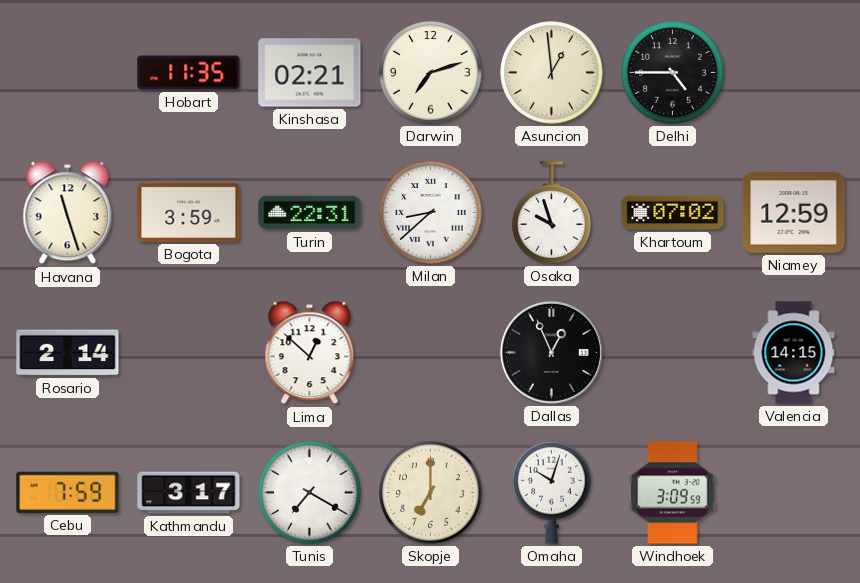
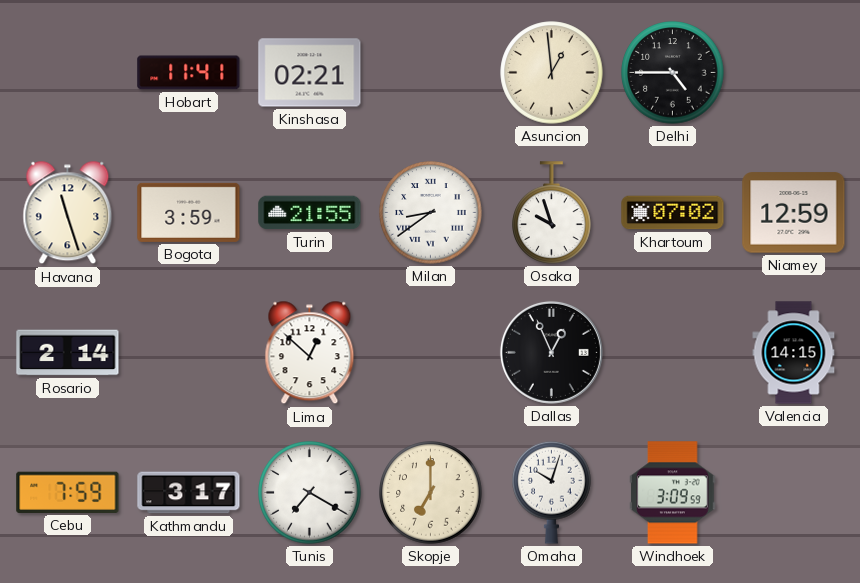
Hobart: 11:35 -> 11:41 (189, 73)
Darwin: 7:12 -> none (431, 73)
Turin: 22:31 -> 21:55 (310, 213)
Milan: 8:38 -> 8:39 (431, 213)
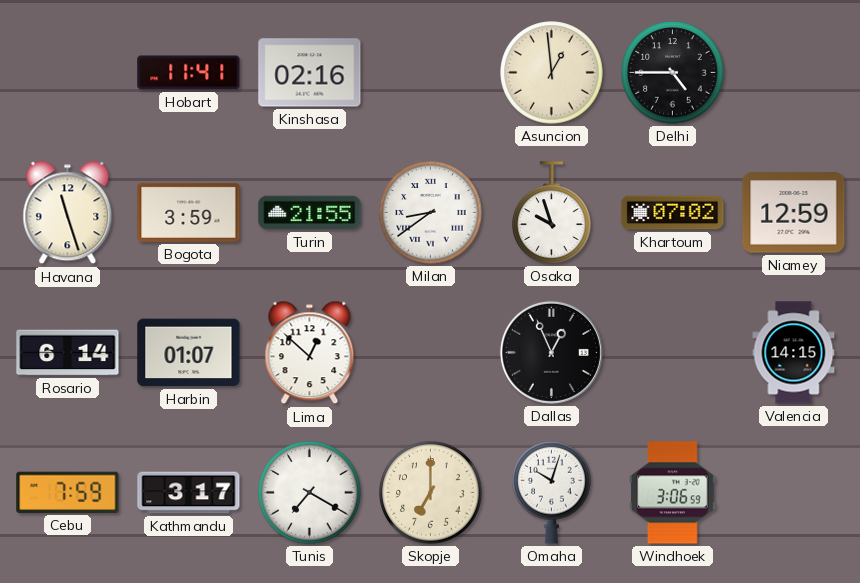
Kinshasa: 02:21 -> 02:16 (310, 73)
Rosario: 2:14 -> 6:14 (68, 353)
Harbin: none -> 01:07 (189, 353)
Windhoek: 3:09 -> 3:06 (673, 493)
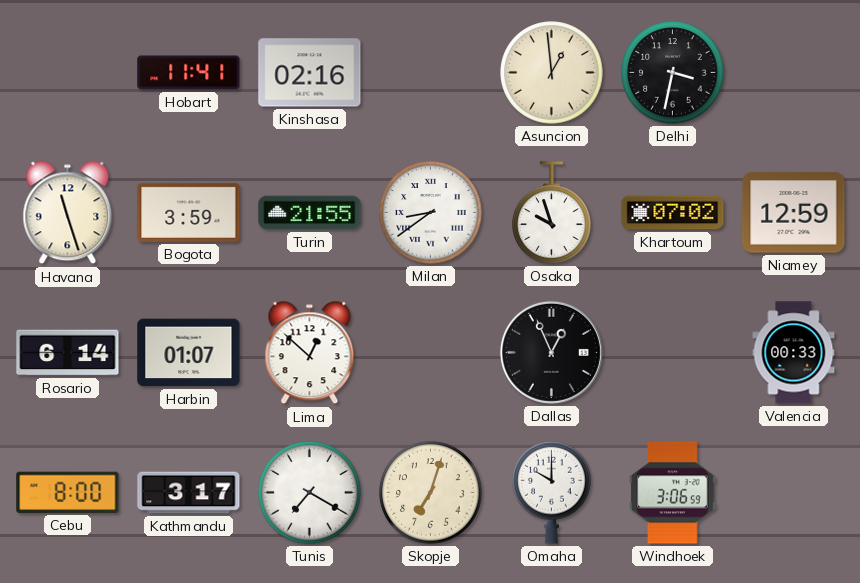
Delhi: 4:45 -> 3:32 (673, 73)
Valencia: 14:15 -> 00:33 (794, 353)
Cebu: 7:59 -> 8:00 (68, 492)
Skopje: 7:00 -> 7:03 (431, 493)
Omaha: 10:03 -> 10:00 (552, 492)
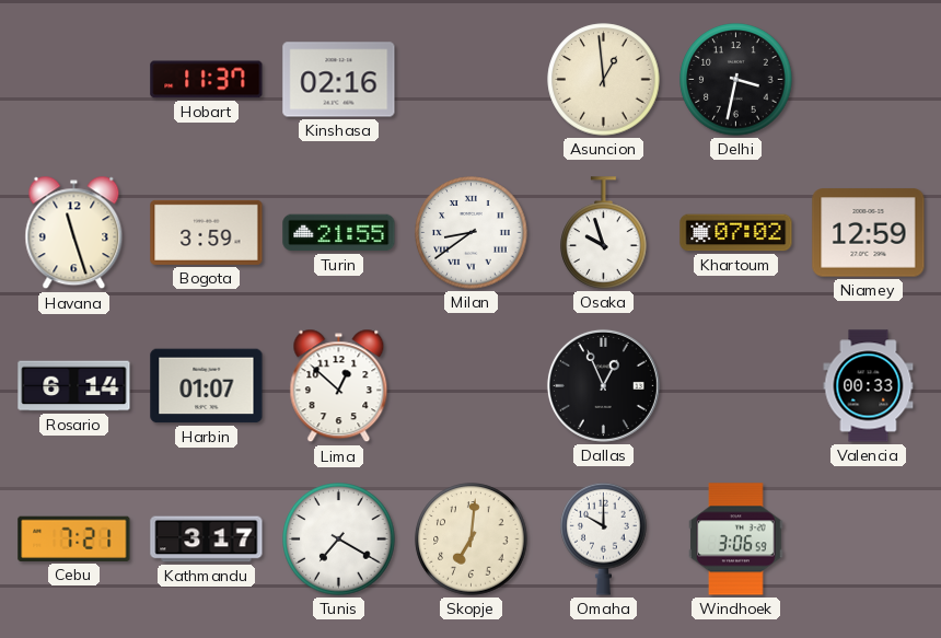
Hobart: 11:41 -> 11:37 (207, 80)
Cebu: 8:00 -> 7:21 (74, 538)
Skopje: 7:03 -> 7:01 (472, 540)
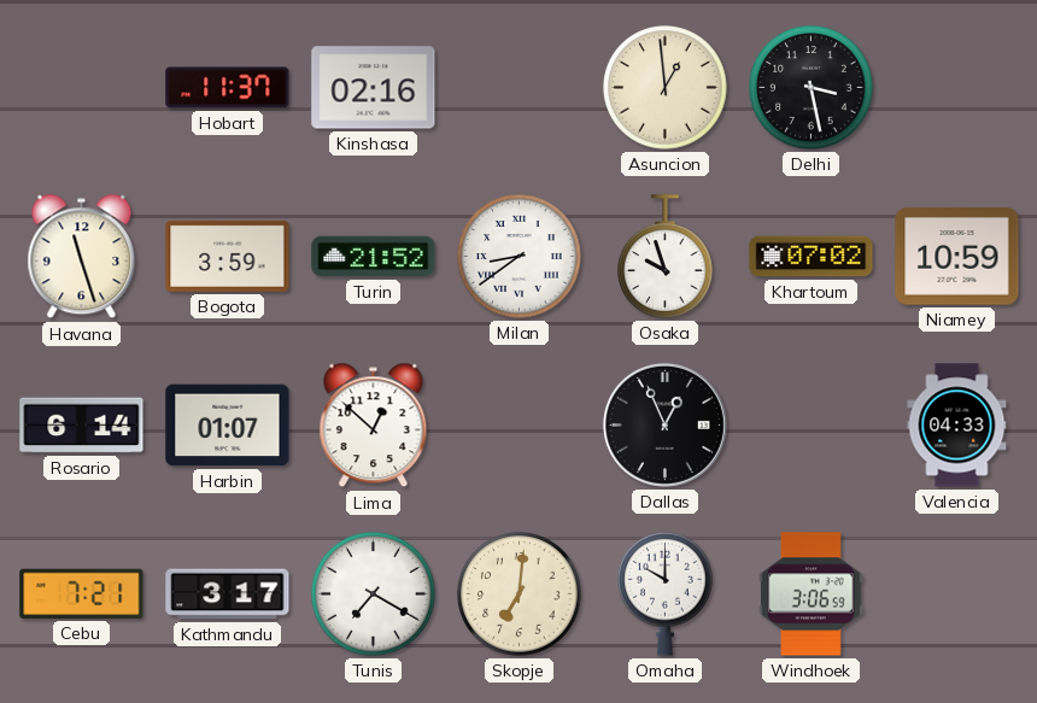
Delhi: 3:32 -> 3:28 (812, 88)
Turin: 21:55 -> 21:52 (374, 257)
Niamey: 12:59 -> 10:59 (957, 257)
Valencia: 00:33 -> 04:33 (957, 426)
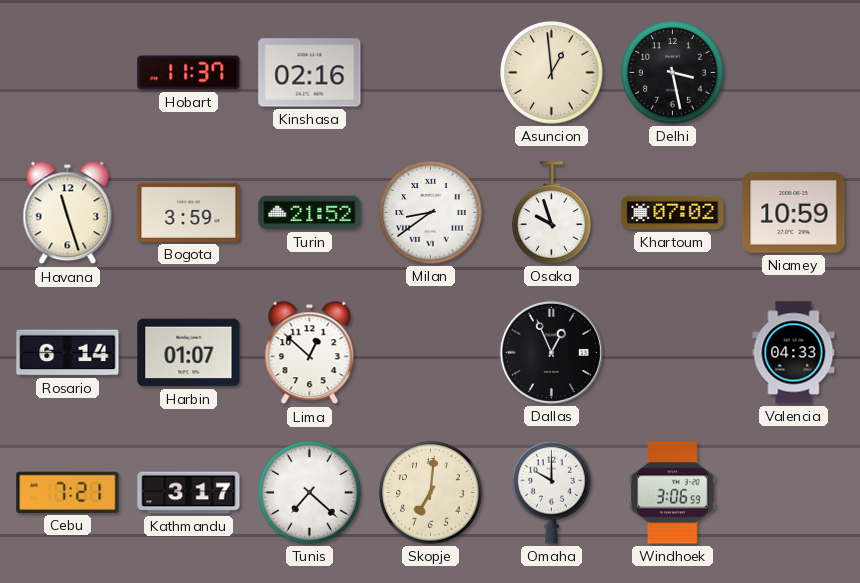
Tunis: 7:20 -> 7:22 (310, 493)
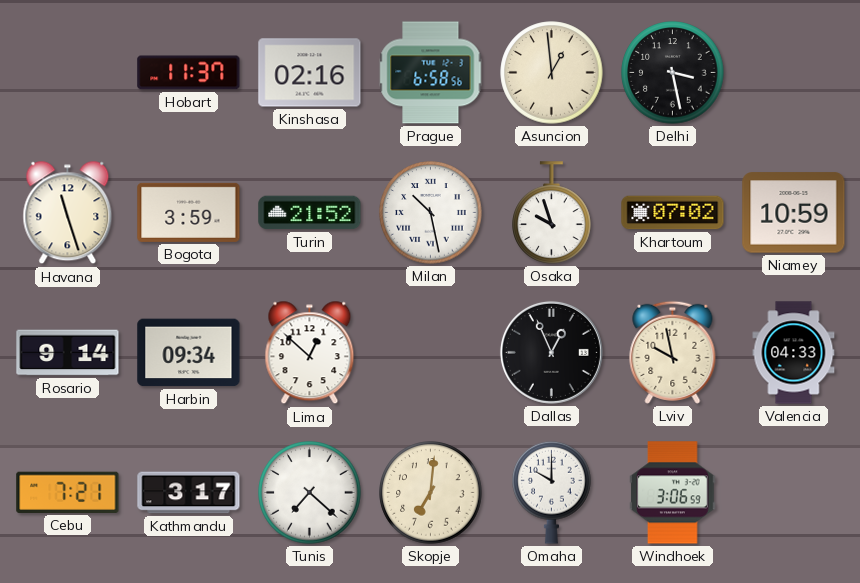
Prague: none -> 6:58 (431, 73)
Milan: 8:39 -> 10:28 (431, 213)
Rosario: 6:14 -> 9:14 (68, 353)
Harbin: 01:07 -> 09:34 (189, 353)
Lviv: none -> 9:58 (673, 352)
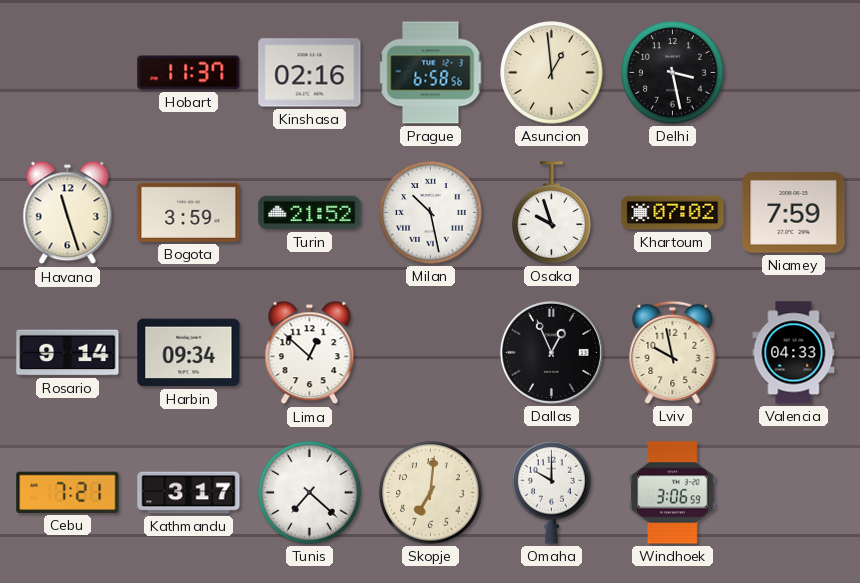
Niamey: 10:59 -> 7:59 (794, 213)
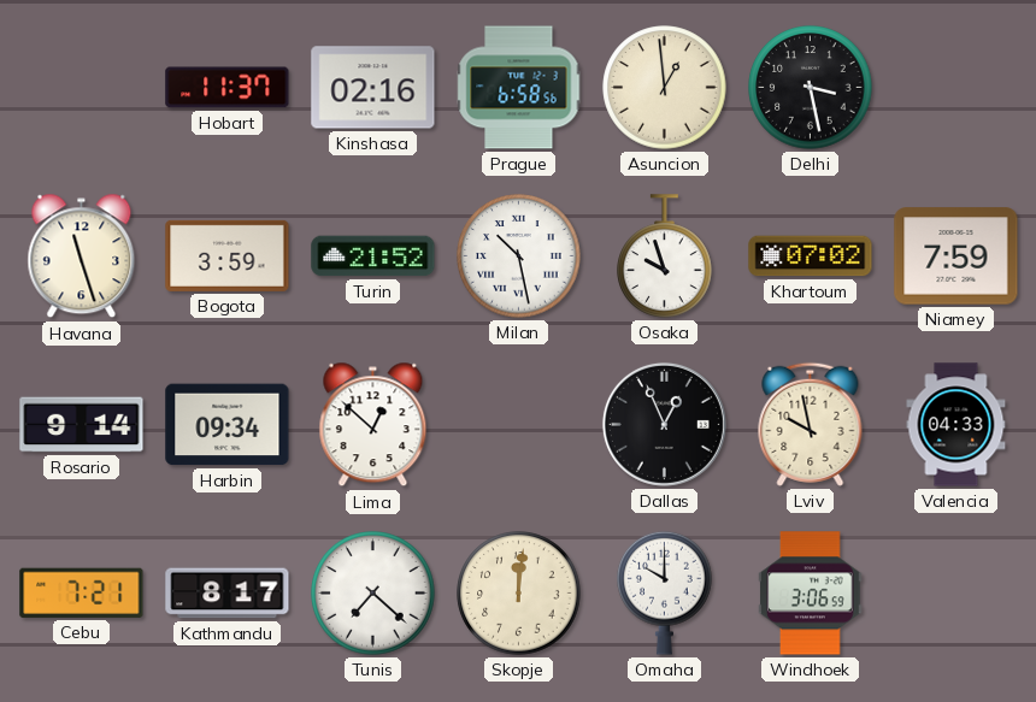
Kathmandu: 3:17 -> 8:17 (228, 594)
Skopje: 7:01 -> 12:01 (519, 594)
